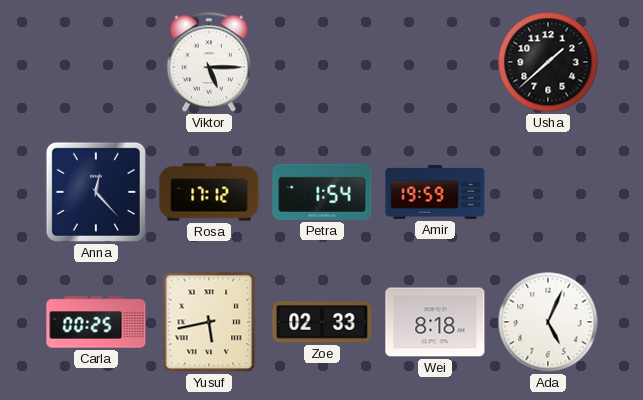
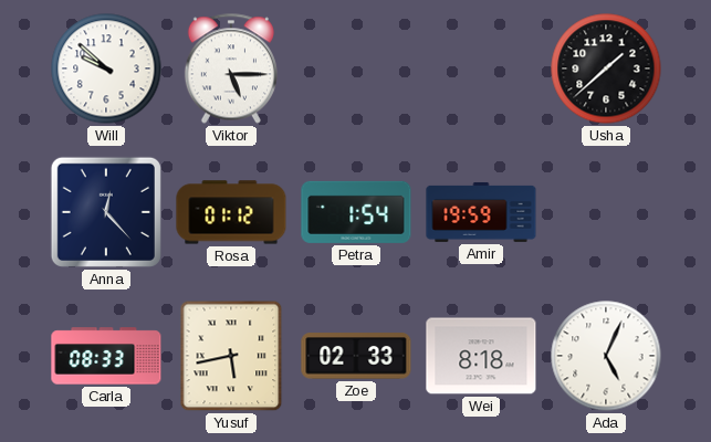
Will: none -> 9:52 (106, 69)
Rosa: 17:12 -> 01:12 (231, 212)
Carla: 00:25 -> 08:33 (106, 356)
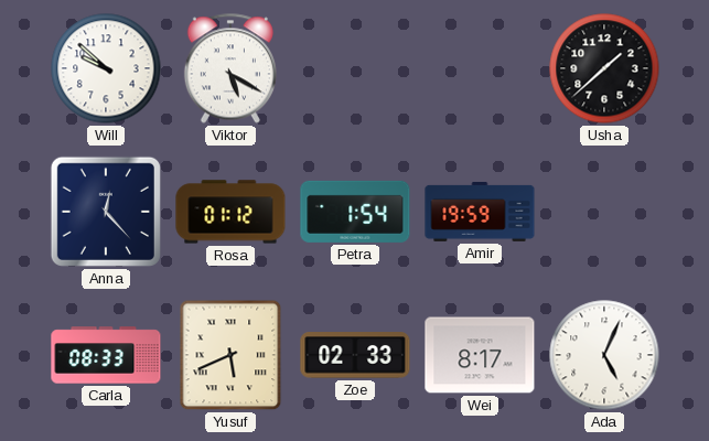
Viktor: 5:15 -> 5:20 (230, 68)
Yusuf: 5:43 -> 5:41 (230, 355)
Wei: 8:18 -> 8:17 (480, 355)
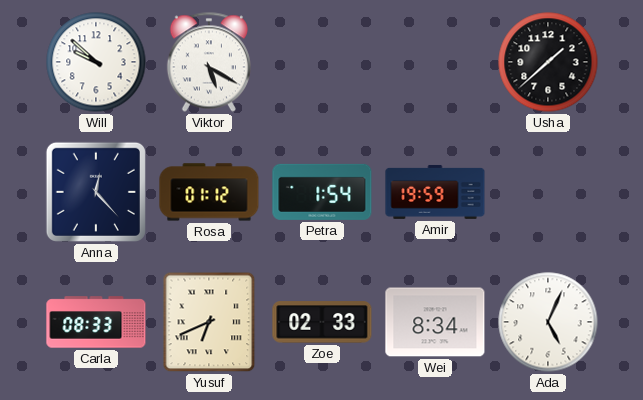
Yusuf: 5:41 -> 6:41 (209, 322)
Wei: 8:17 -> 8:34 (435, 322)
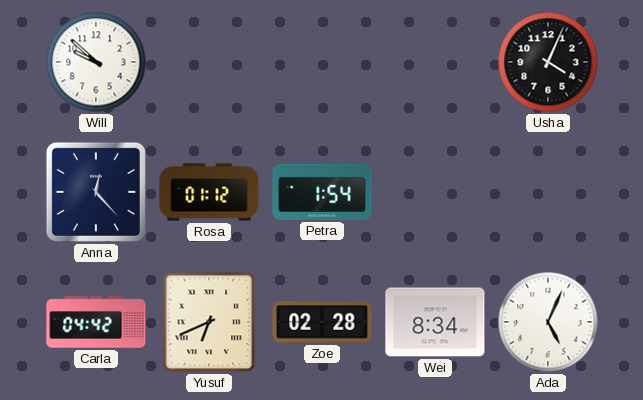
Viktor: 5:20 -> none (209, 62)
Usha: 1:38 -> 4:04 (548, 62)
Amir: 19:59 -> none (435, 192)
Carla: 08:33 -> 04:42 (96, 322)
Zoe: 02:33 -> 02:28 (322, 322)
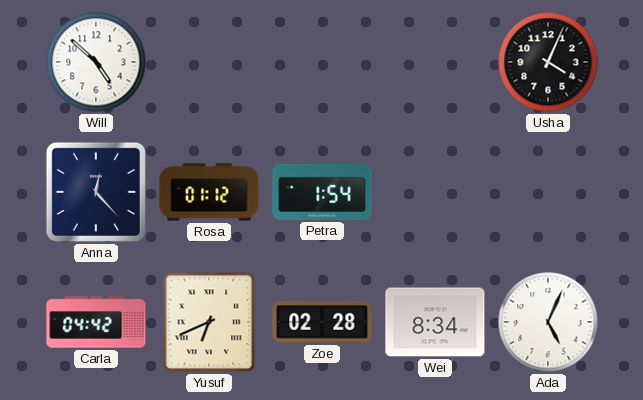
Will: 9:52 -> 4:52 (96, 62)
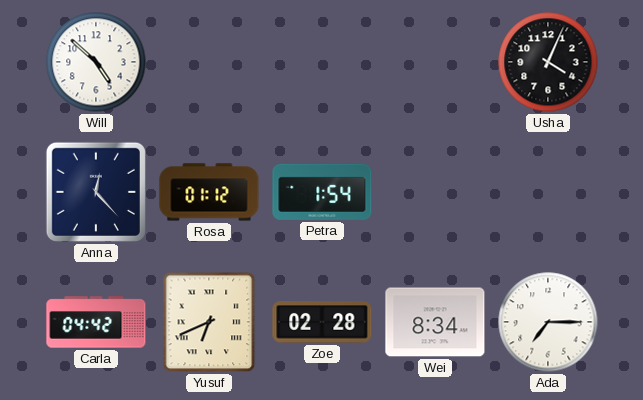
Ada: 5:04 -> 7:15 (548, 322)
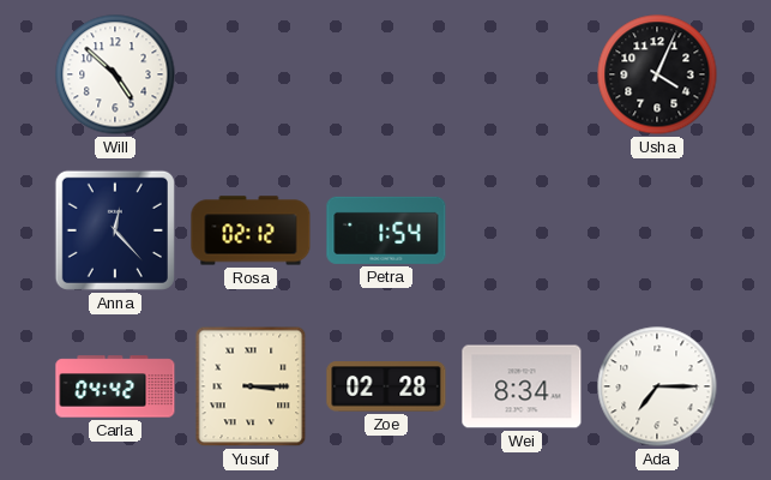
Rosa: 01:12 -> 02:12 (251, 230)
Yusuf: 6:41 -> 3:15 (251, 386)
